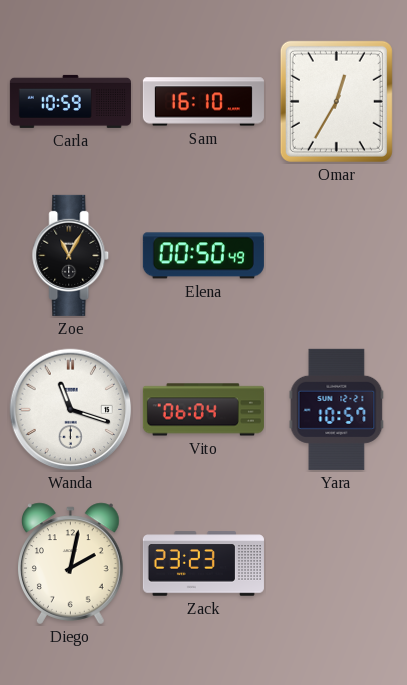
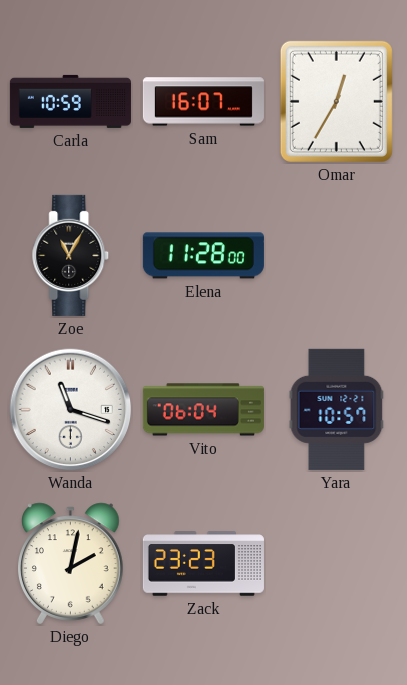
Sam: 16:10 -> 16:07 (203, 102)
Elena: 00:50 -> 11:28 (203, 256)
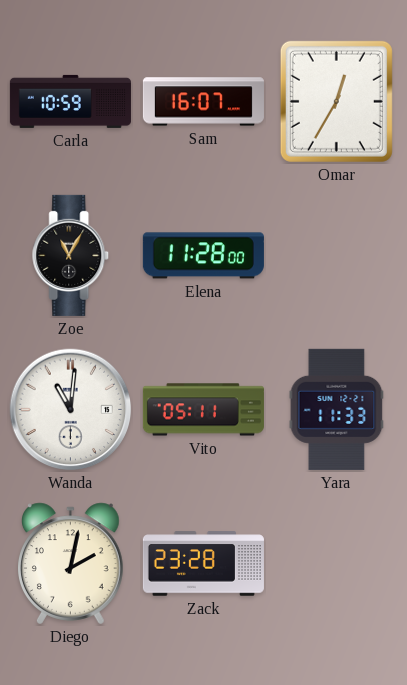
Wanda: 11:18 -> 11:01 (71, 410)
Vito: 06:04 -> 05:11 (203, 410)
Yara: 10:57 -> 11:33 (337, 409)
Zack: 23:23 -> 23:28 (203, 564)
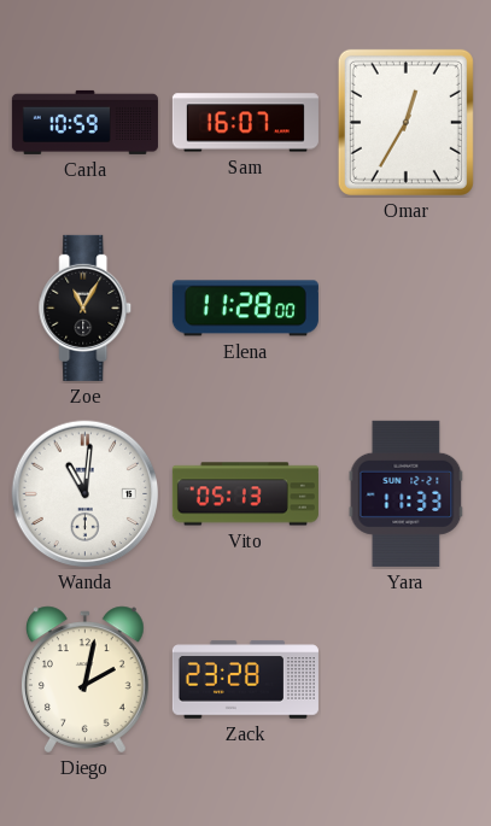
Vito: 05:11 -> 05:13 (245, 494)
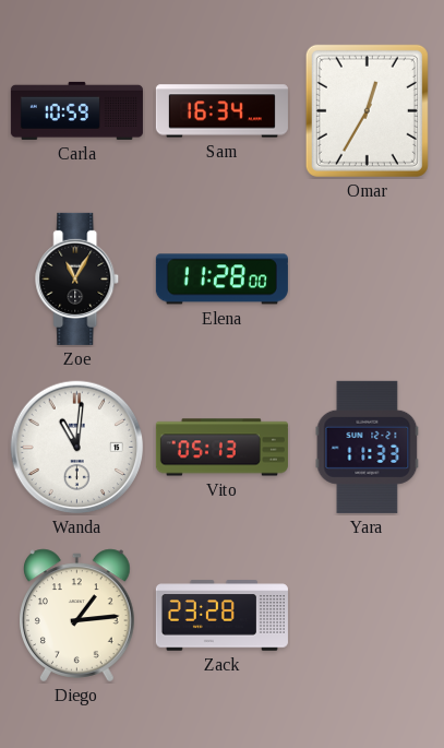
Sam: 16:07 -> 16:34 (221, 111)
Diego: 2:02 -> 1:14 (77, 616)
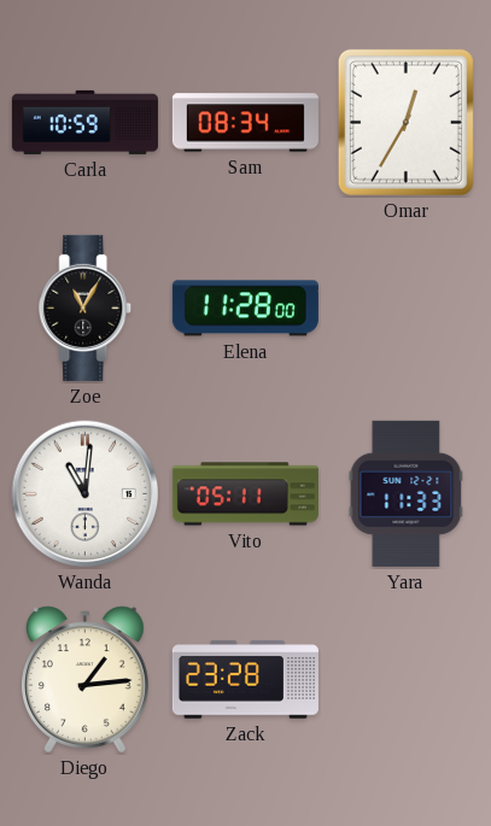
Sam: 16:34 -> 08:34 (245, 123)
Vito: 05:13 -> 05:11 (245, 494)
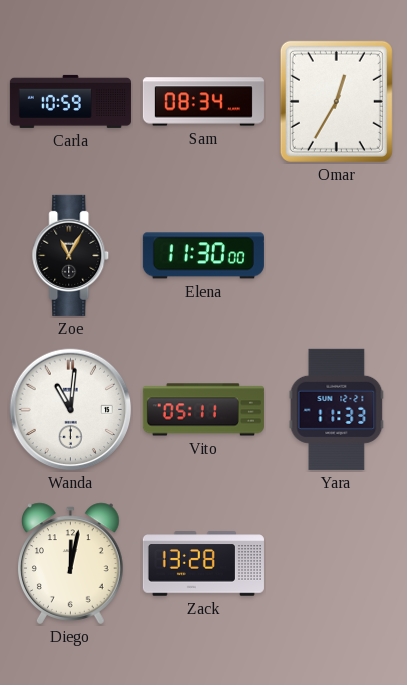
Elena: 11:28 -> 11:30 (203, 256)
Diego: 1:14 -> 12:02 (71, 564)
Zack: 23:28 -> 13:28 (203, 564)
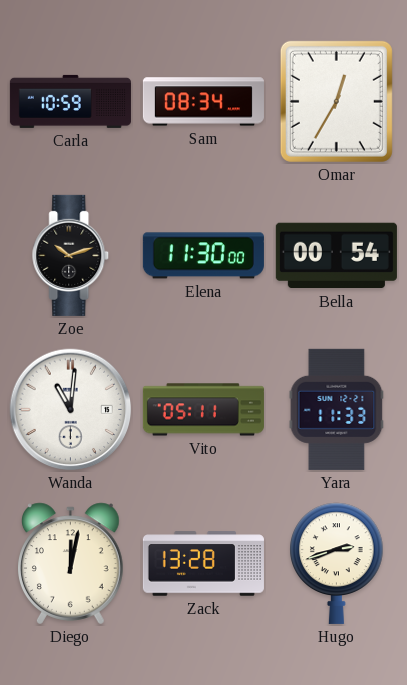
Zoe: 11:05 -> 10:12 (71, 255)
Bella: none -> 00:54 (336, 256)
Hugo: none -> 2:42 (337, 563)
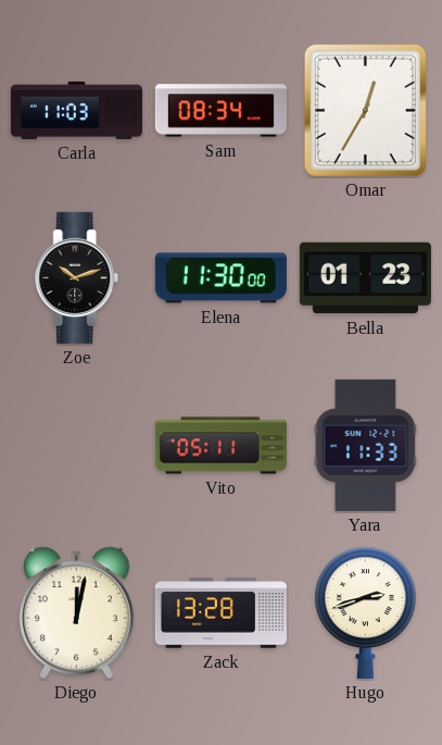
Carla: 10:59 -> 11:03 (76, 110)
Bella: 00:54 -> 01:23 (365, 278)
Wanda: 11:01 -> none (71, 410)
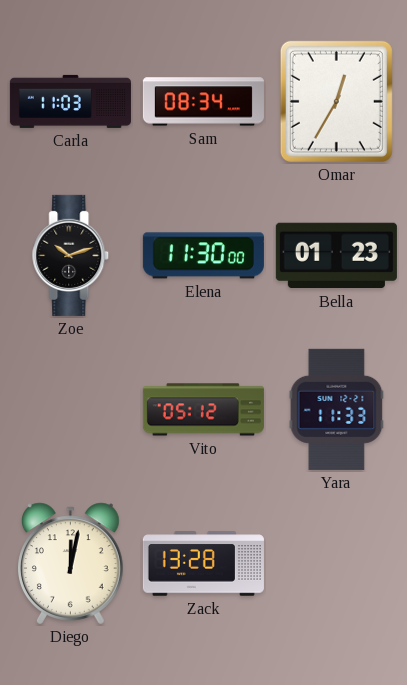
Vito: 05:11 -> 05:12 (203, 410)
Hugo: 2:42 -> none (366, 612)
